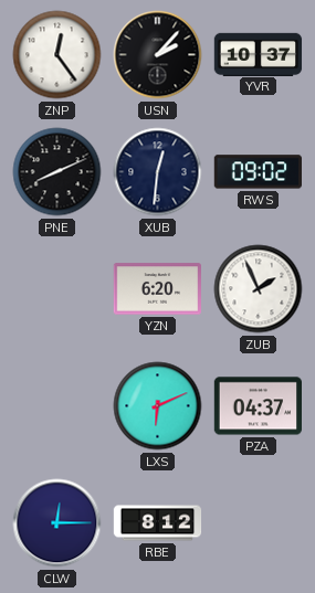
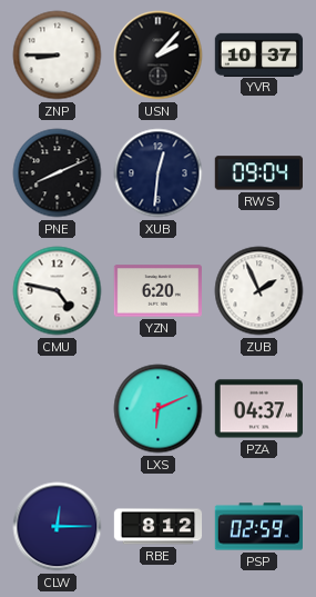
ZNP: 12:24 -> 8:45 (58, 56)
RWS: 09:02 -> 09:04 (258, 173)
CMU: none -> 4:47 (58, 291)
PSP: none -> 02:59 (258, 527)
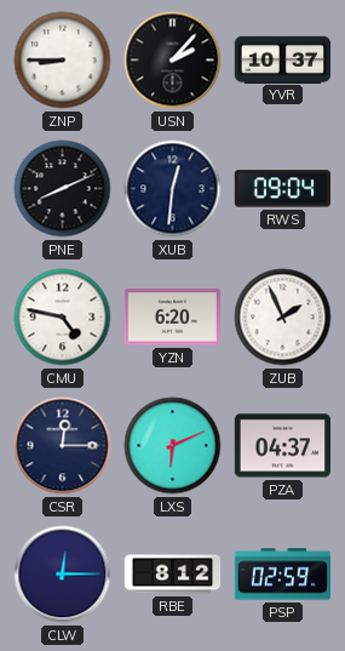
CSR: none -> 12:15 (63, 446)
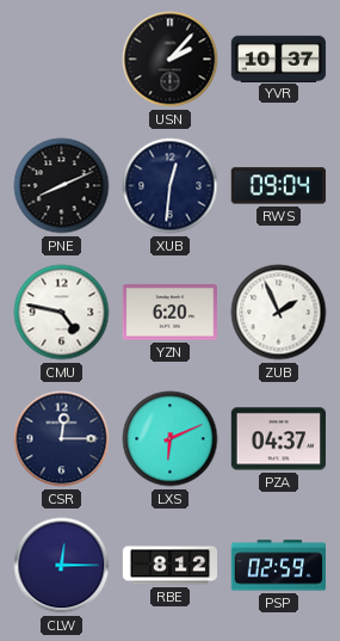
ZNP: 8:45 -> none (63, 61)
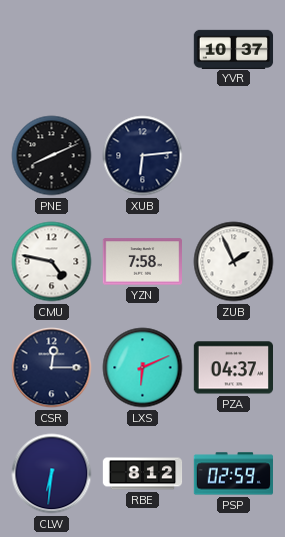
USN: 2:07 -> none (171, 60)
XUB: 12:31 -> 6:14 (143, 156)
RWS: 09:04 -> none (278, 186)
YZN: 6:20 -> 7:58 (142, 262)
CLW: 12:15 -> 6:31 (52, 474)
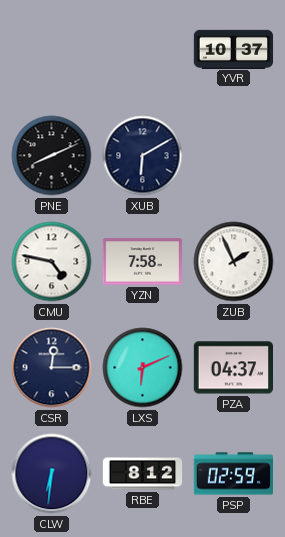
XUB: 6:14 -> 6:10 (143, 156)
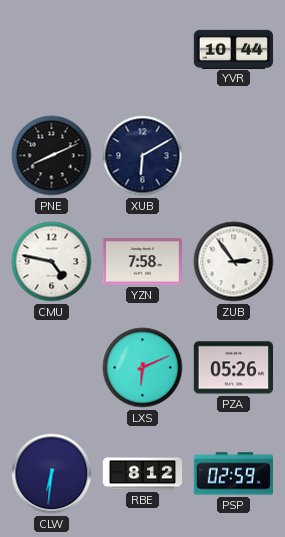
YVR: 10:37 -> 10:44 (234, 49)
ZUB: 1:56 -> 2:54 (234, 262)
CSR: 12:15 -> none (52, 368)
PZA: 04:37 -> 05:26 (233, 368)
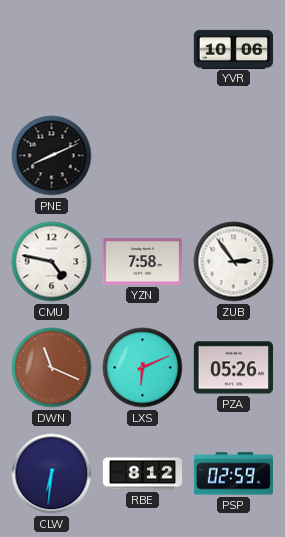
YVR: 10:44 -> 10:06 (234, 49)
XUB: 6:10 -> none (143, 156)
DWN: none -> 11:19 (52, 368)
